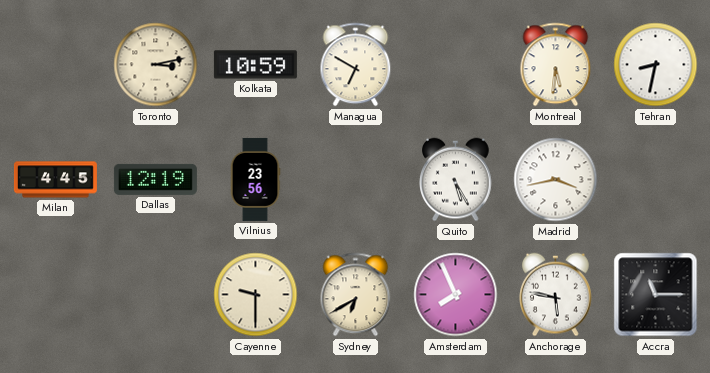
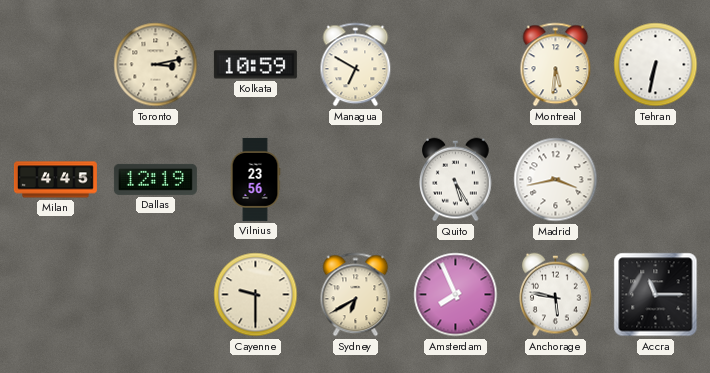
Tehran: 8:32 -> 6:32 (656, 65)
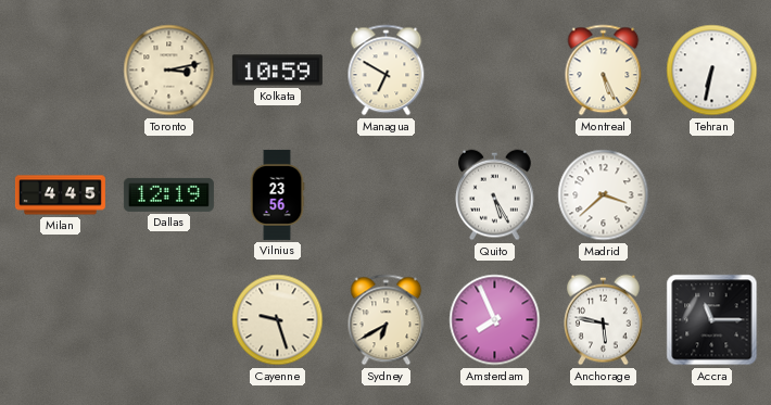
Montreal: 5:31 -> 5:26 (604, 71)
Madrid: 3:43 -> 3:38 (604, 195)
Cayenne: 9:30 -> 9:27 (278, 320)
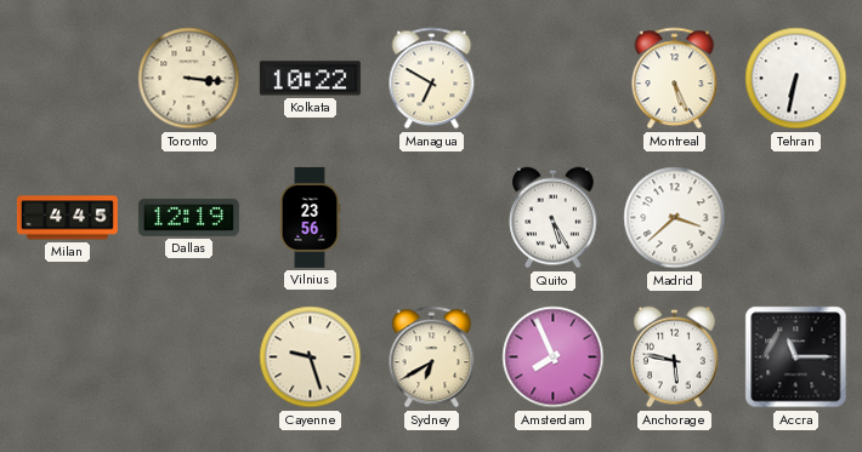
Toronto: 3:13 -> 3:16 (189, 79)
Kolkata: 10:59 -> 10:22 (310, 79)
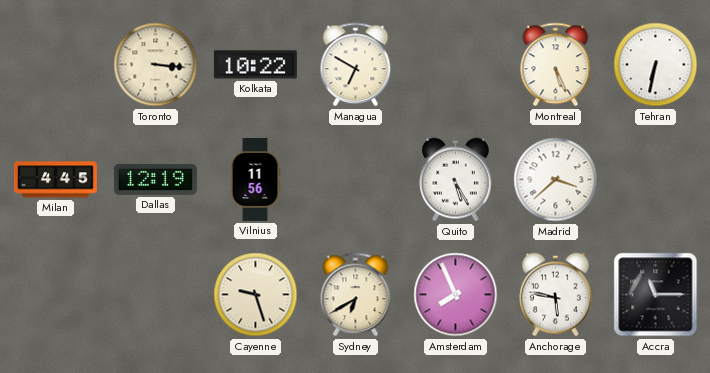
Vilnius: 23:56 -> 11:56 (255, 179)
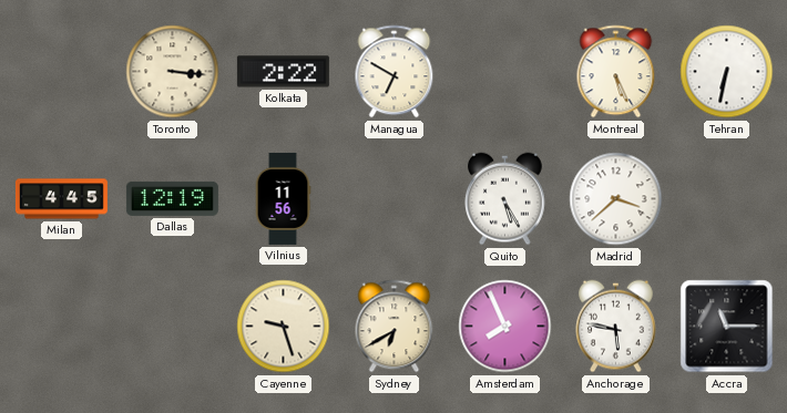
Kolkata: 10:22 -> 2:22 (283, 72)
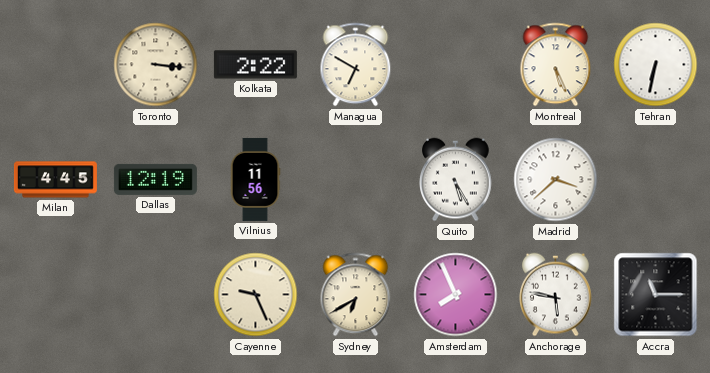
Cayenne: 9:27 -> 9:26 (256, 295)
